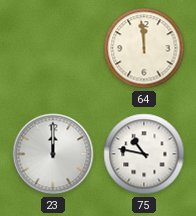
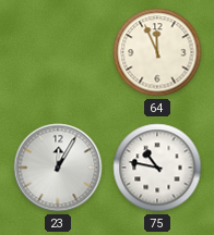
64: 11:59 -> 11:56 (157, 52)
23: 12:00 -> 12:05 (58, 168)
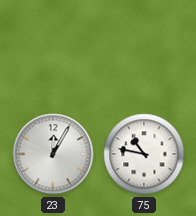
64: 11:56 -> none (157, 52)
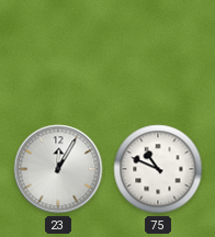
75: 10:47 -> 10:49 (158, 169)
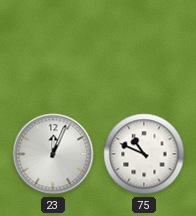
23: 12:05 -> 12:04 (53, 154)
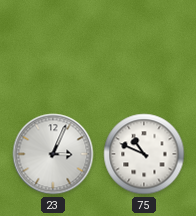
23: 12:04 -> 3:04 (53, 154)
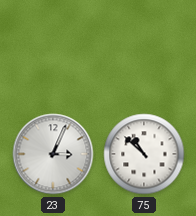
75: 10:49 -> 10:52 (144, 154)
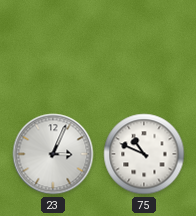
75: 10:52 -> 10:49 (144, 154)
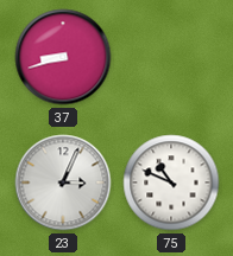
37: none -> 8:42 (63, 57)
